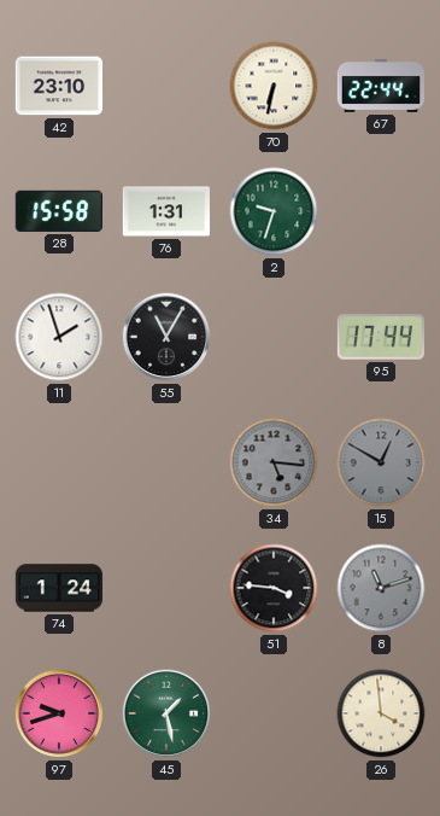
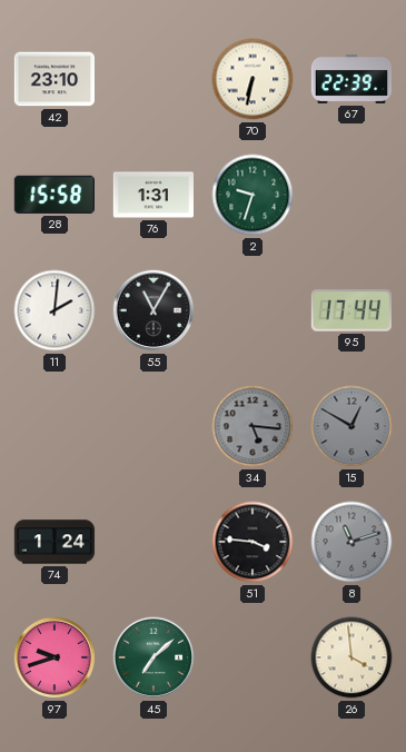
67: 22:44 -> 22:39 (351, 79)
11: 1:57 -> 2:01 (55, 310)
45: 1:28 -> 7:08 (154, 657)
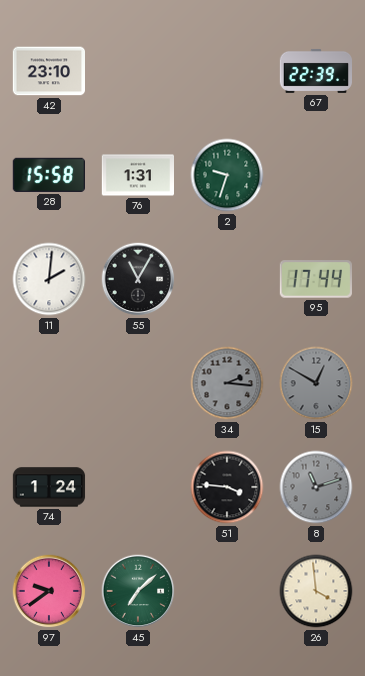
70: 6:32 -> none (252, 79)
34: 5:16 -> 2:16 (227, 383)
97: 9:42 -> 9:39 (49, 591)
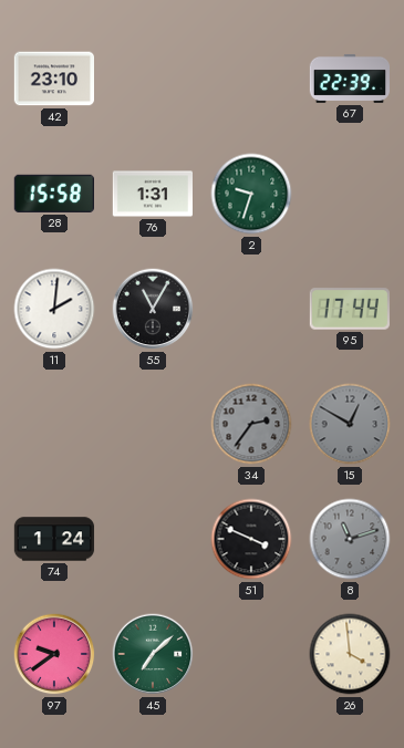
34: 2:16 -> 2:36 (251, 424)
51: 3:46 -> 3:49 (251, 539)
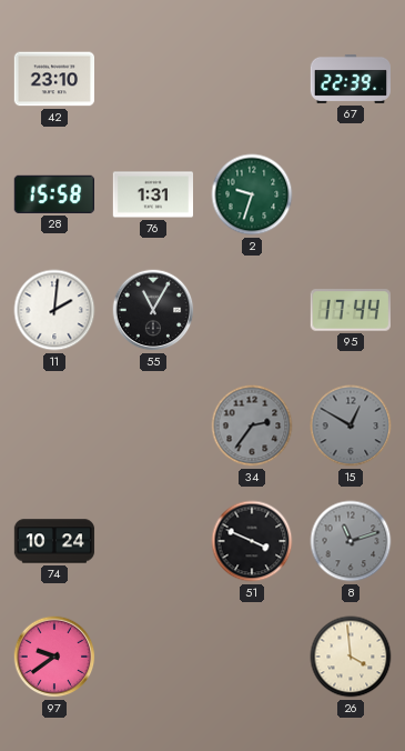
74: 1:24 -> 10:24 (54, 541)
45: 7:08 -> none (153, 654)
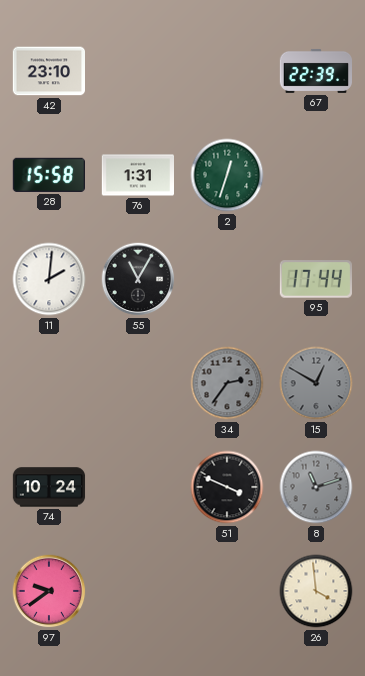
2: 9:33 -> 12:33 (227, 175)
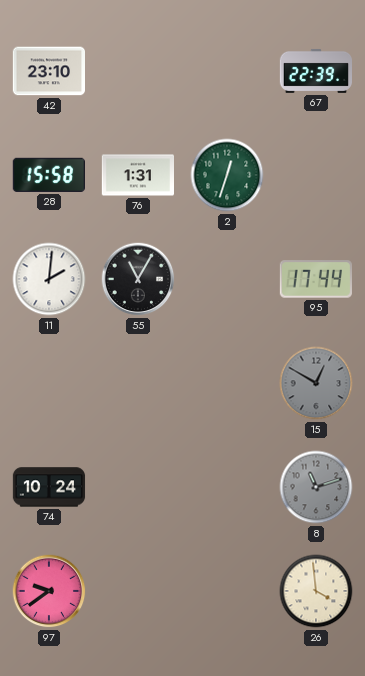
34: 2:36 -> none (227, 383)
51: 3:49 -> none (227, 487)
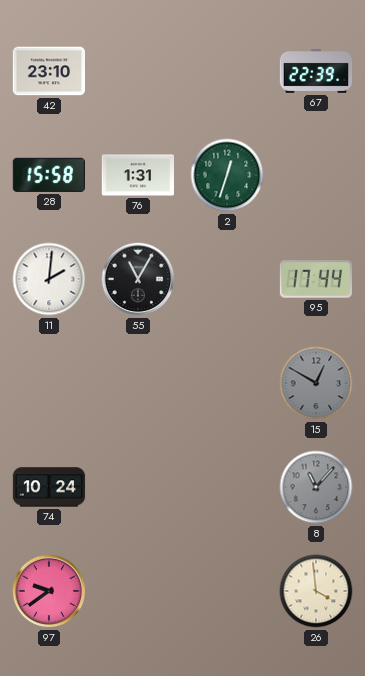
8: 11:12 -> 11:07 (316, 487)
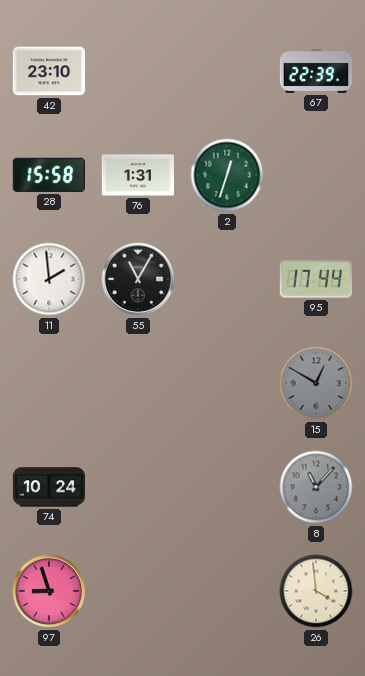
11: 2:01 -> 1:59 (49, 279)
97: 9:39 -> 8:57 (49, 591)
